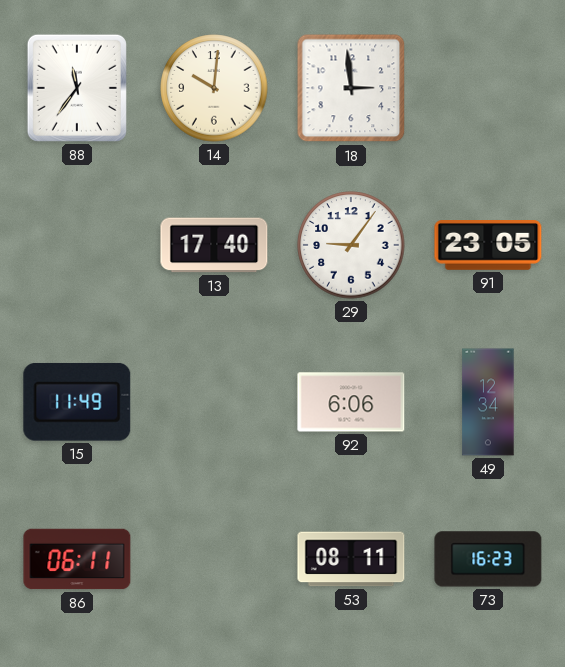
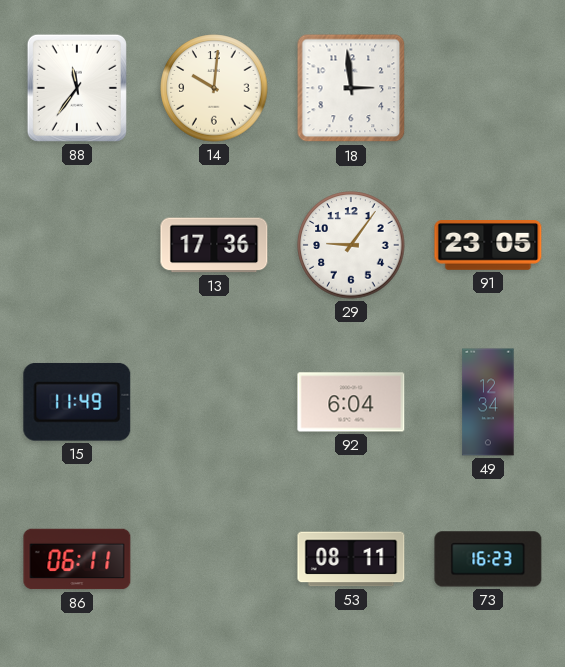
13: 17:40 -> 17:36 (214, 245)
92: 6:06 -> 6:04 (351, 402)
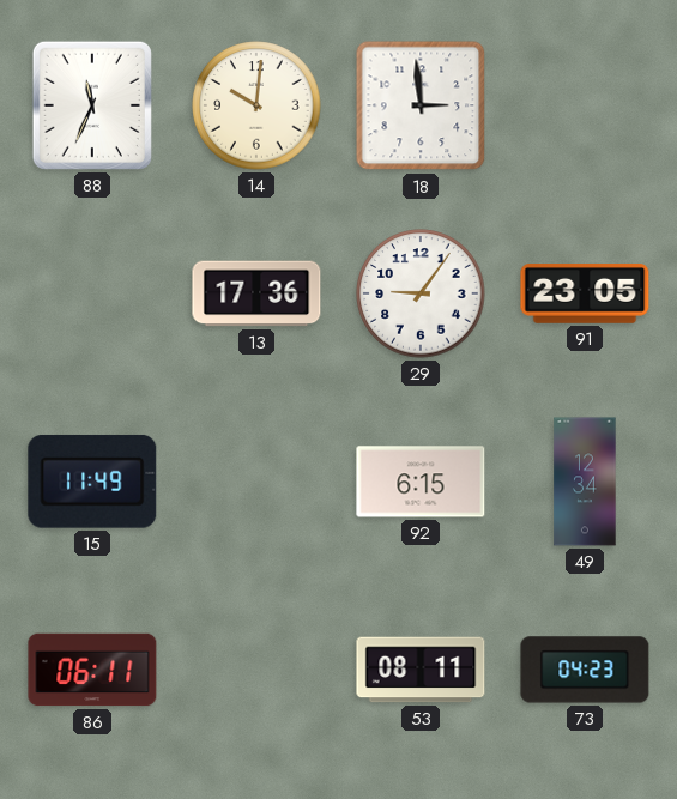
88: 11:36 -> 11:34 (92, 105)
92: 6:04 -> 6:15 (421, 482)
73: 16:23 -> 04:23 (585, 670)
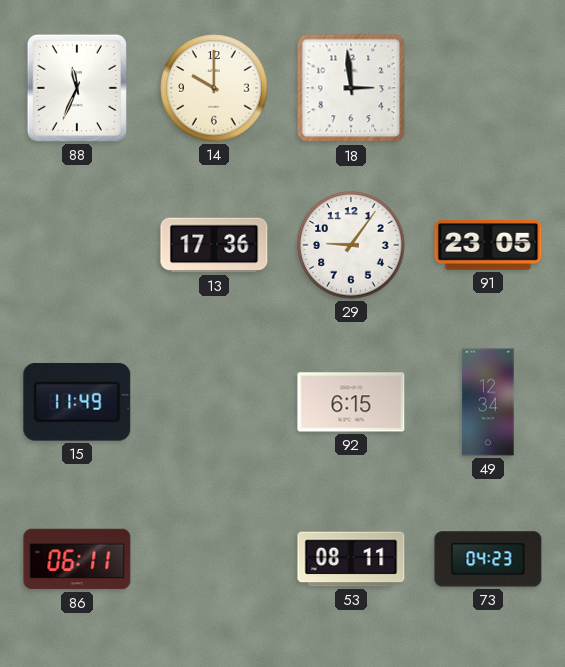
14: 10:01 -> 10:00 (214, 88)
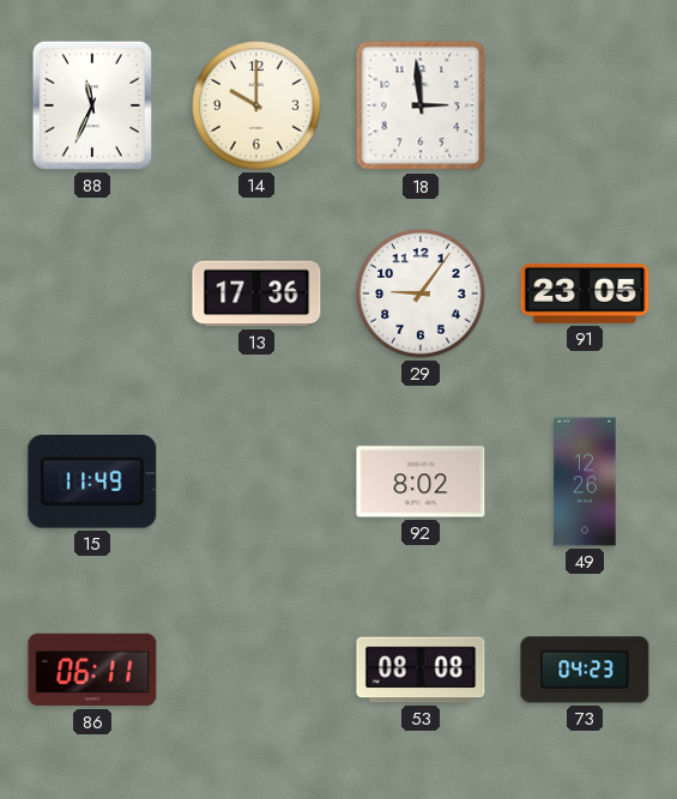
92: 6:15 -> 8:02 (421, 482)
49: 12:34 -> 12:26 (585, 482)
53: 08:11 -> 08:08 (421, 670)
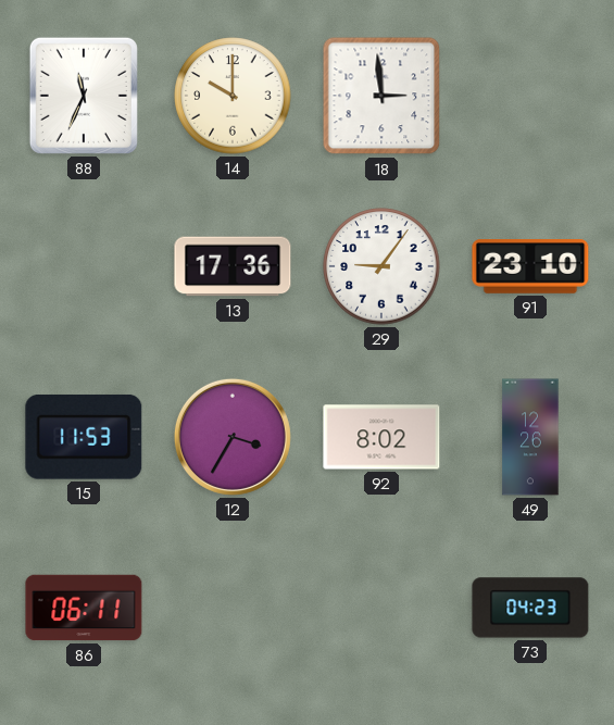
91: 23:05 -> 23:10 (530, 267)
15: 11:49 -> 11:53 (84, 437)
12: none -> 3:35 (233, 437)
53: 08:08 -> none (421, 670)
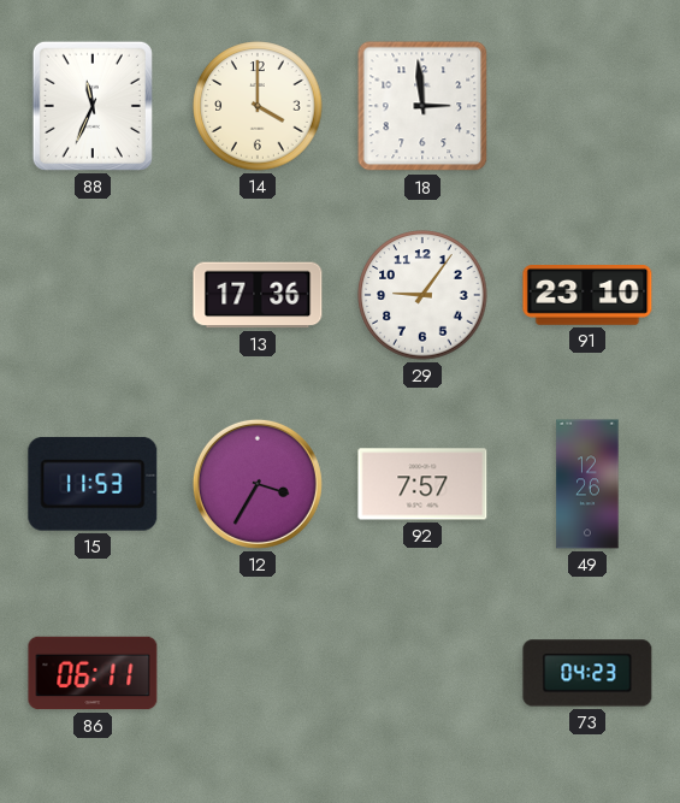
14: 10:00 -> 4:00 (258, 106)
92: 8:02 -> 7:57 (422, 484)
